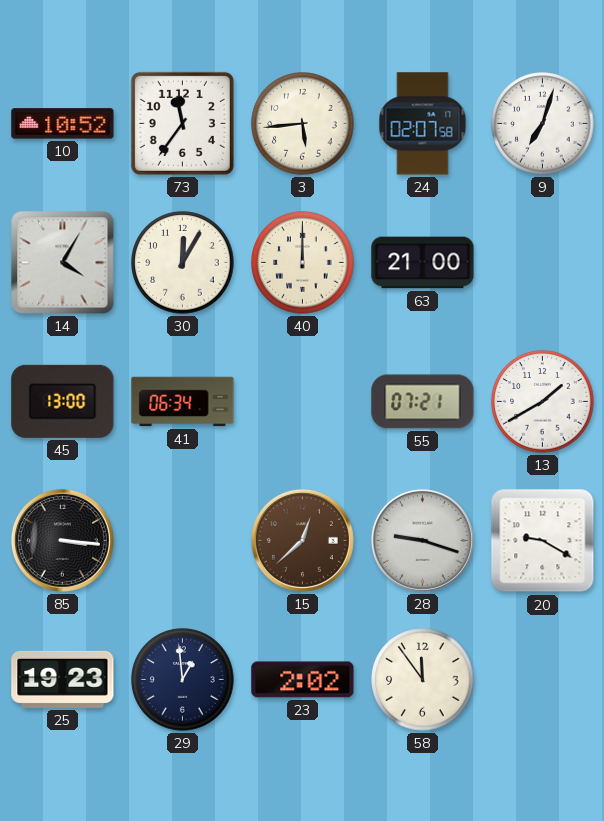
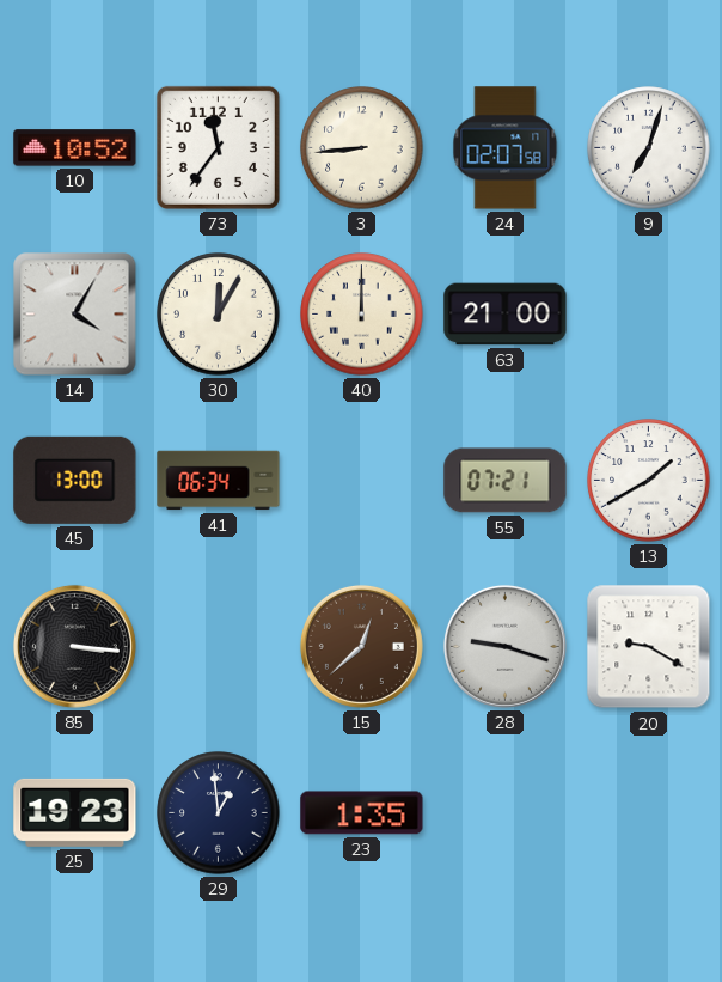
3: 5:44 -> 8:44 (362, 148)
23: 2:02 -> 1:35 (362, 813)
58: 11:54 -> none (423, 680)
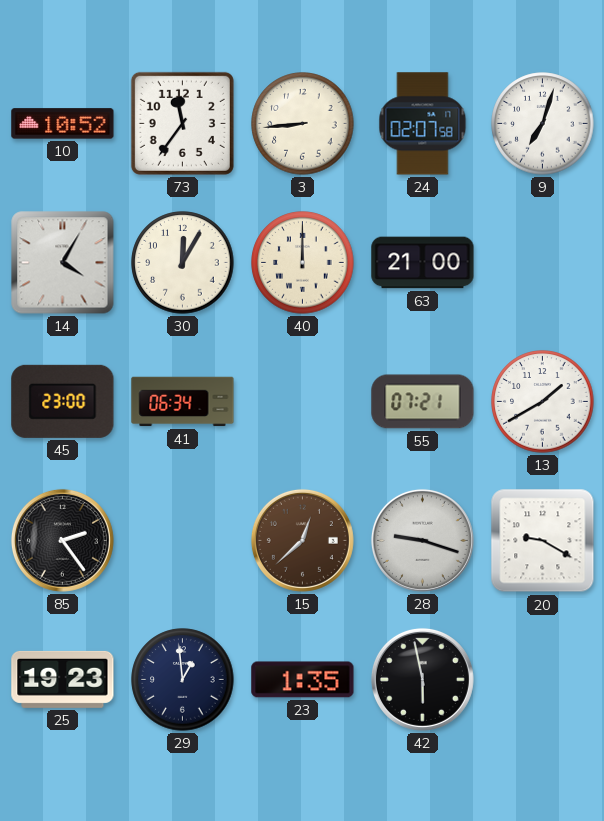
45: 13:00 -> 23:00 (63, 401)
85: 3:16 -> 2:24 (62, 540)
42: none -> 5:58 (422, 679)
